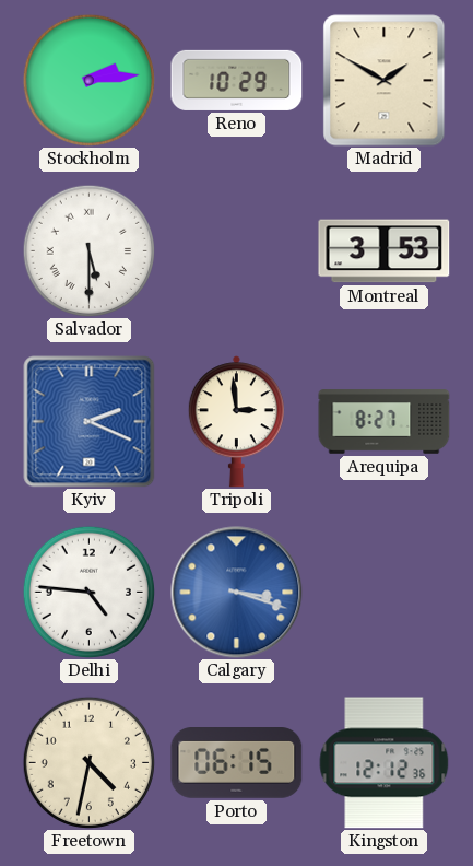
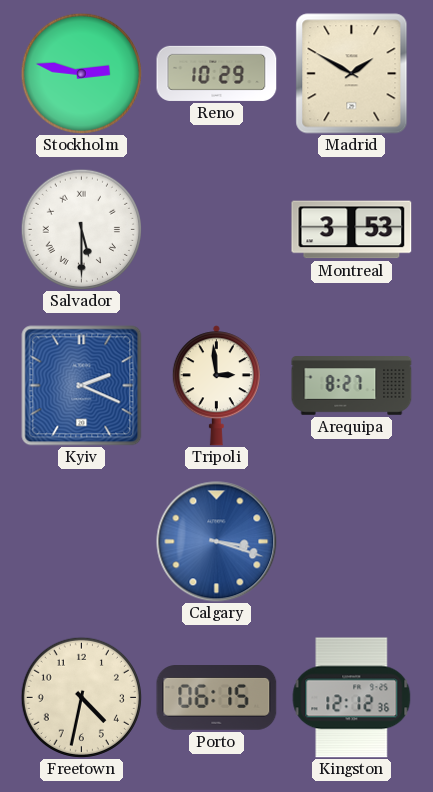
Stockholm: 2:14 -> 2:47 (81, 73)
Delhi: 4:46 -> none (88, 592)
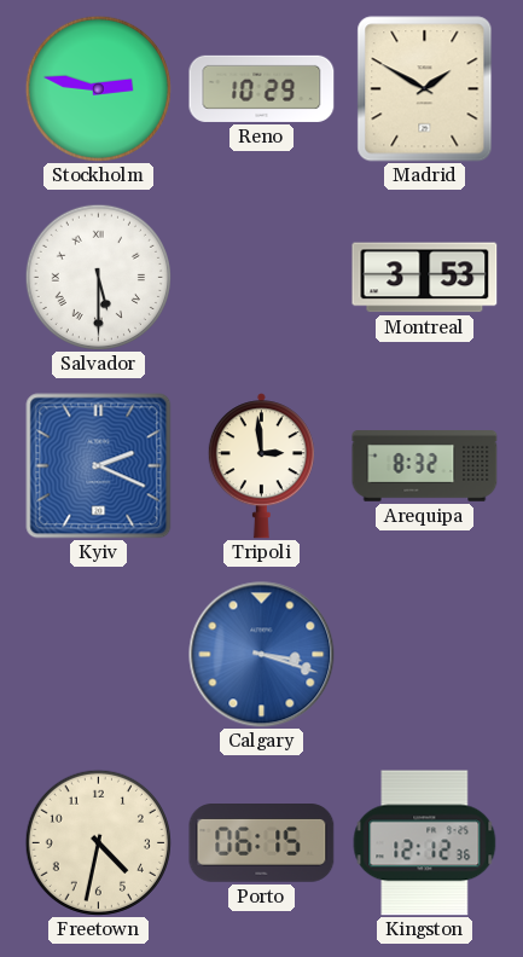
Arequipa: 8:27 -> 8:32 (425, 466)
